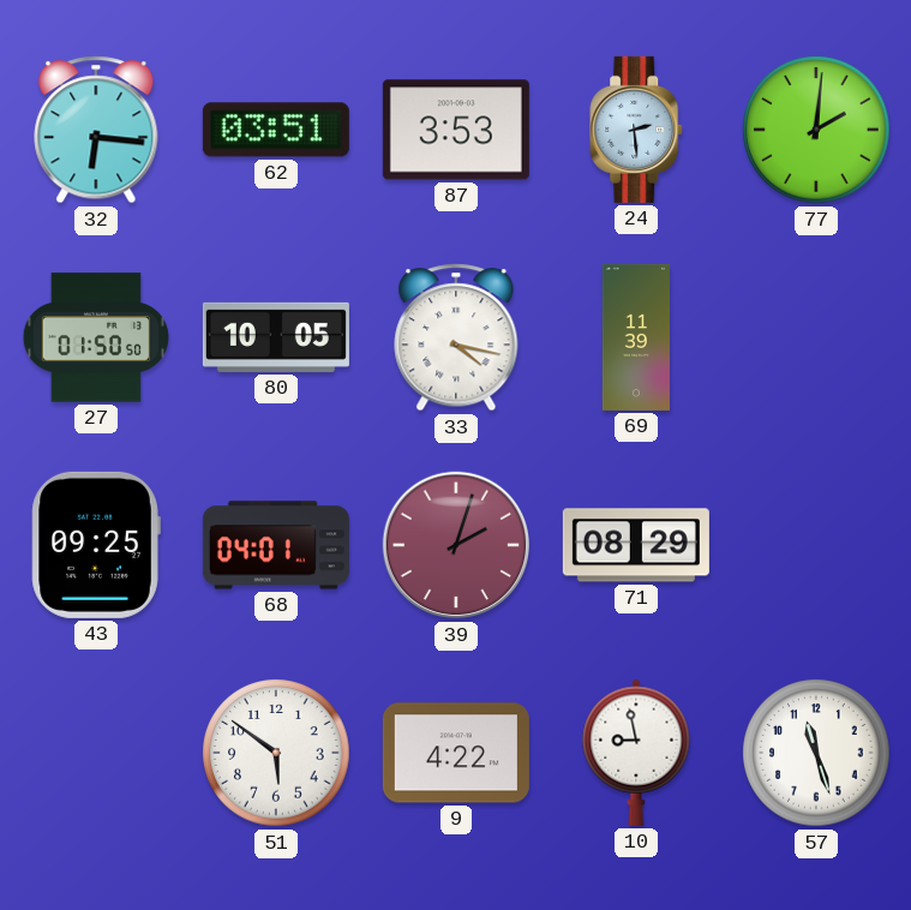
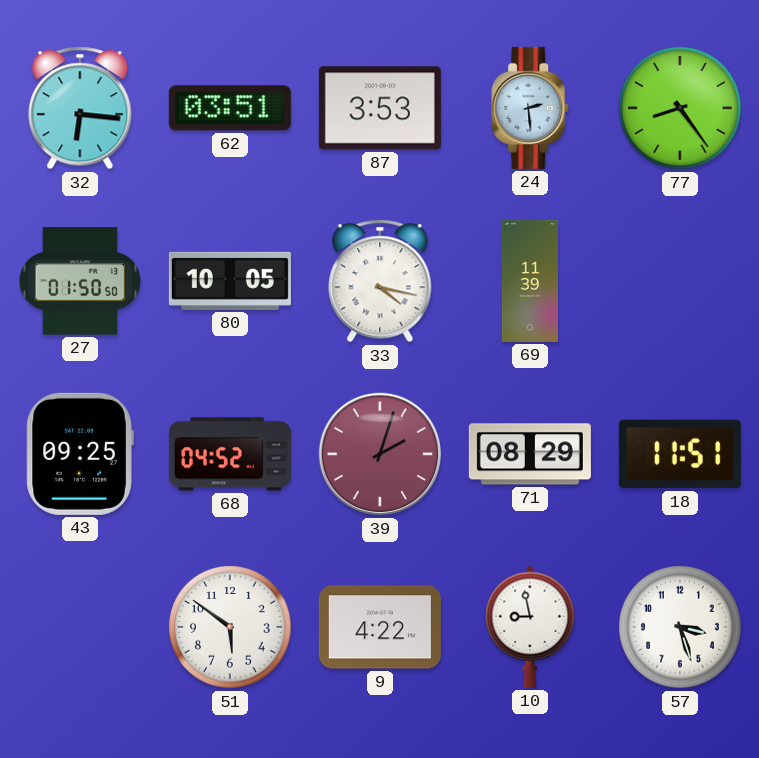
77: 2:01 -> 8:24 (680, 108)
68: 04:01 -> 04:52 (230, 454)
18: none -> 11:51 (680, 454)
57: 11:27 -> 3:27 (680, 627)
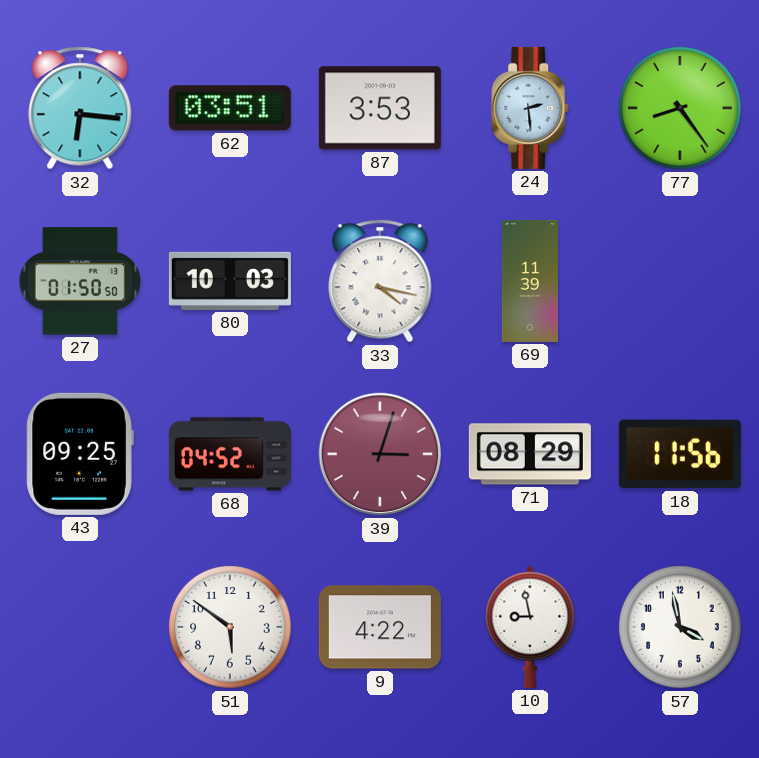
80: 10:05 -> 10:03 (230, 281)
39: 2:03 -> 3:03 (380, 454)
18: 11:51 -> 11:56 (680, 454)
57: 3:27 -> 3:58 (680, 627)
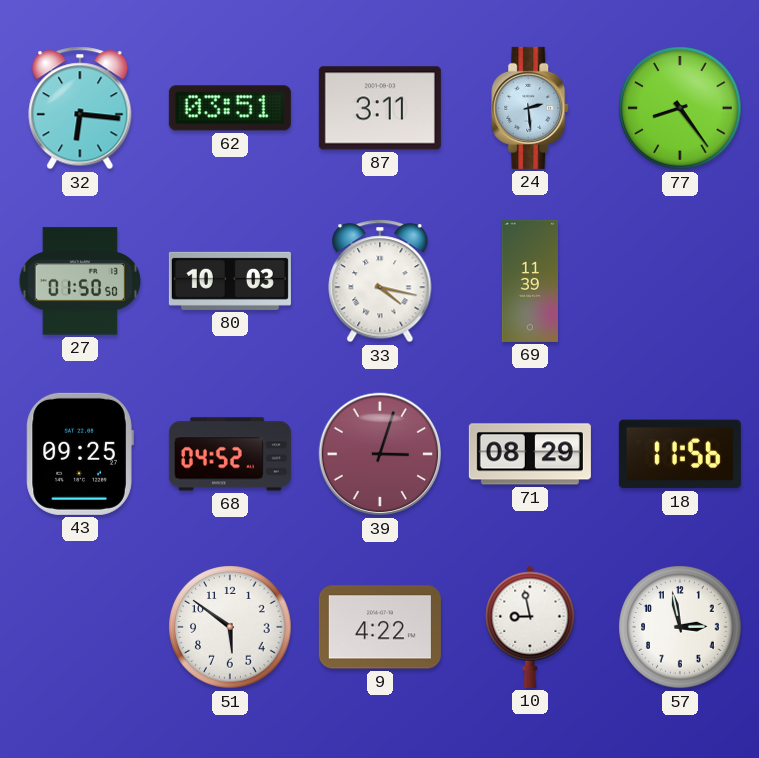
87: 3:53 -> 3:11 (380, 108)
57: 3:58 -> 2:58 (680, 627)
